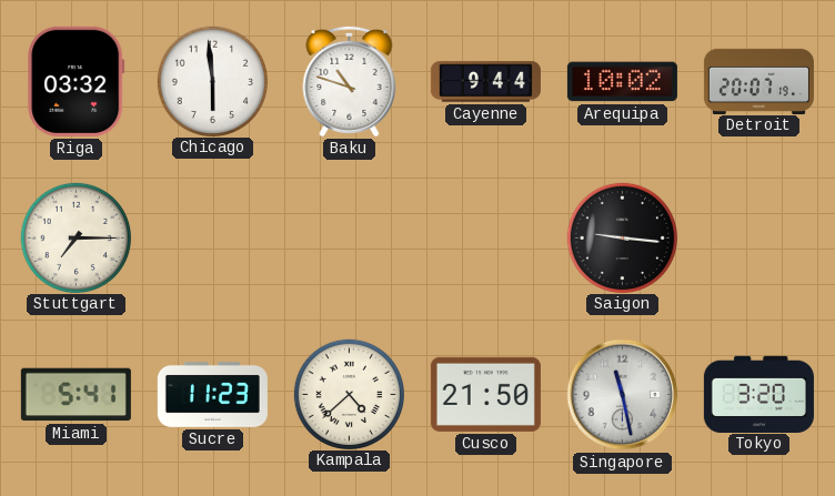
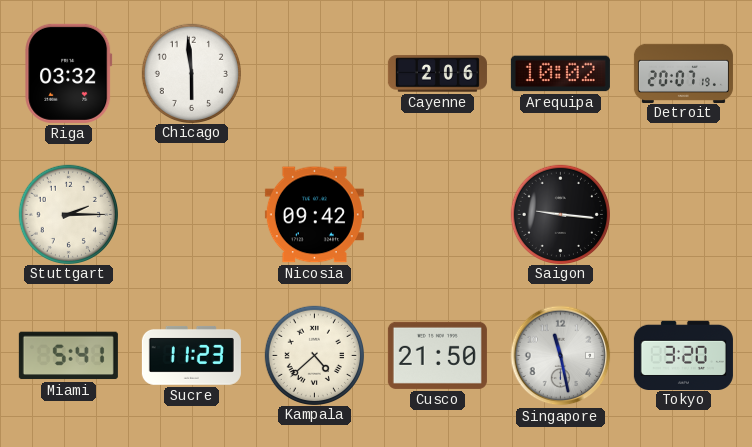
Baku: 10:48 -> none (350, 81)
Cayenne: 9:44 -> 2:06 (437, 74)
Stuttgart: 7:15 -> 2:15 (68, 214)
Nicosia: none -> 09:42 (314, 215)
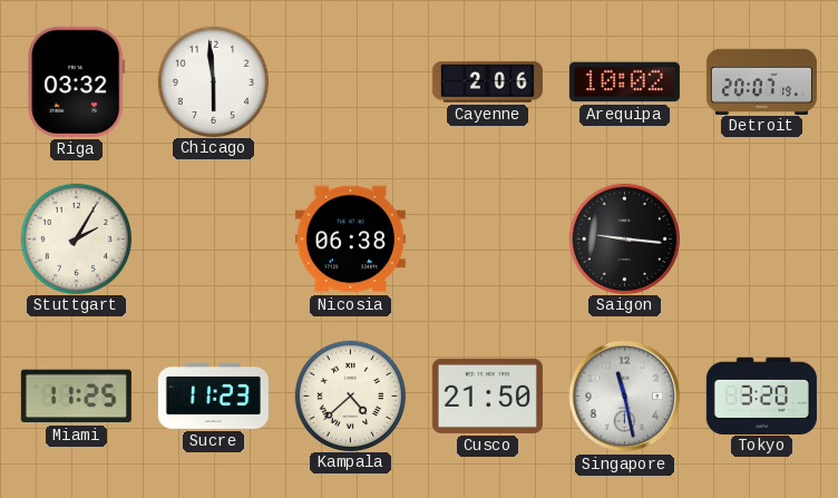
Stuttgart: 2:15 -> 2:05 (76, 238)
Nicosia: 09:42 -> 06:38 (350, 240)
Miami: 5:41 -> 11:25 (76, 397)
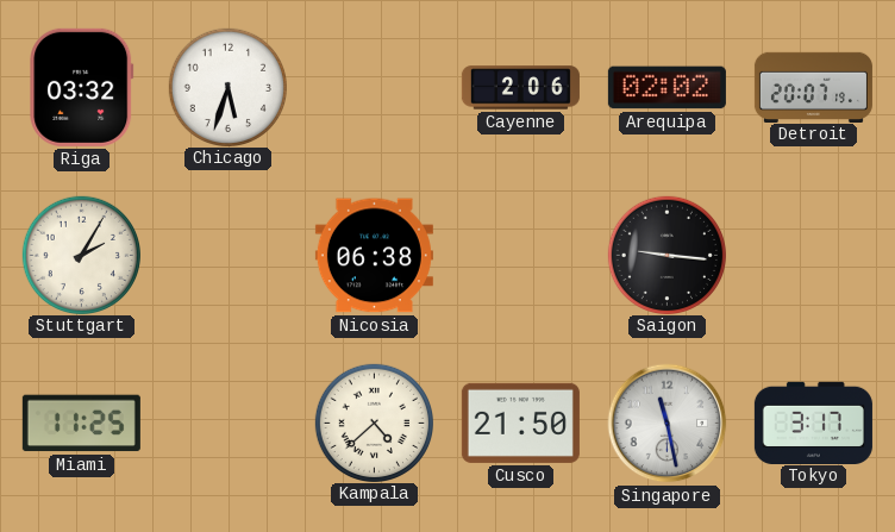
Chicago: 5:59 -> 5:33 (227, 87)
Arequipa: 10:02 -> 02:02 (666, 88)
Sucre: 11:23 -> none (213, 396)
Tokyo: 3:20 -> 3:17 (813, 423)
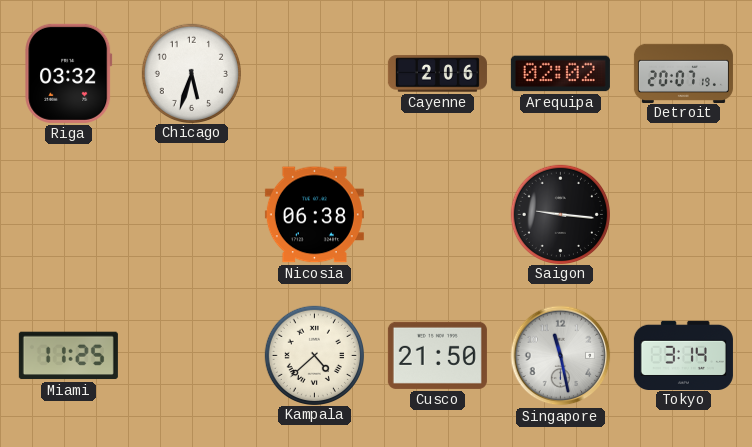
Stuttgart: 2:05 -> none (81, 255)
Tokyo: 3:17 -> 3:14 (683, 355)
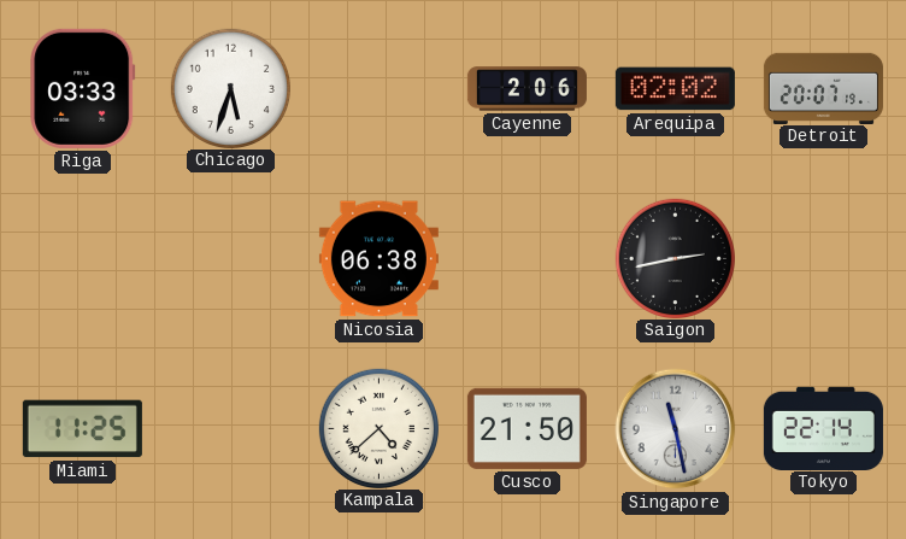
Riga: 03:32 -> 03:33 (83, 88)
Saigon: 9:16 -> 2:43 (675, 258)
Tokyo: 3:14 -> 22:14 (823, 428)
